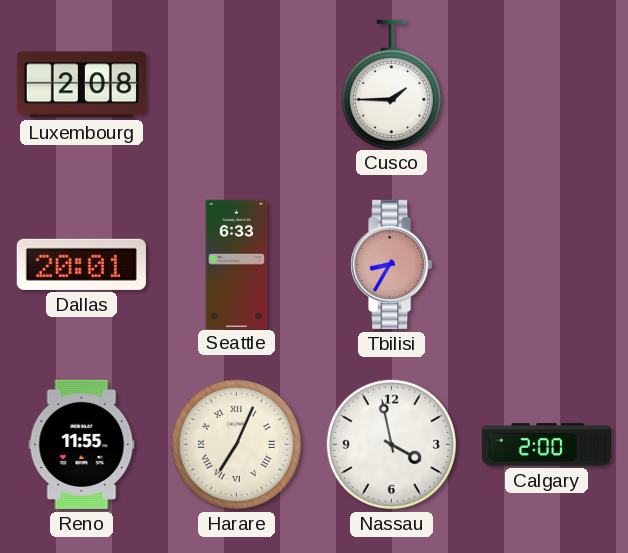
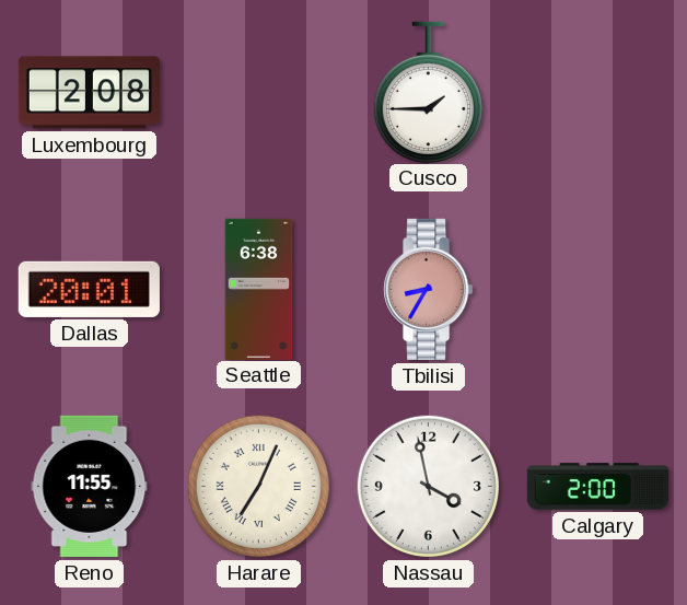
Seattle: 6:33 -> 6:38 (259, 289)
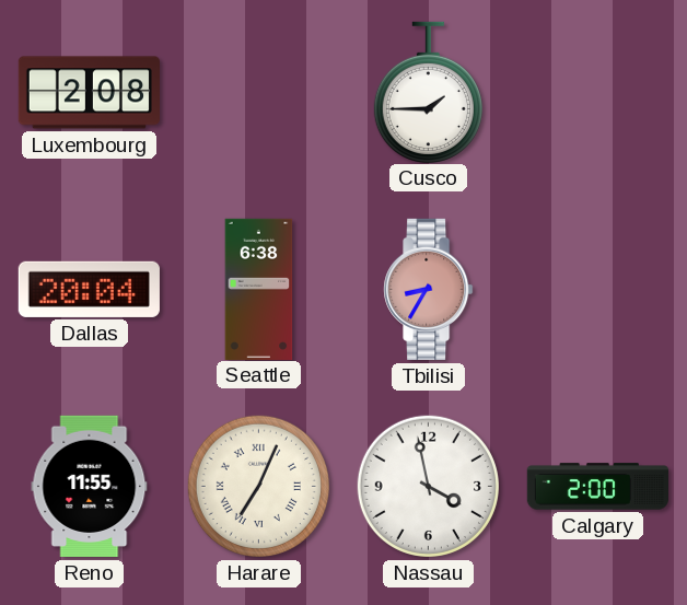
Dallas: 20:01 -> 20:04 (89, 289)
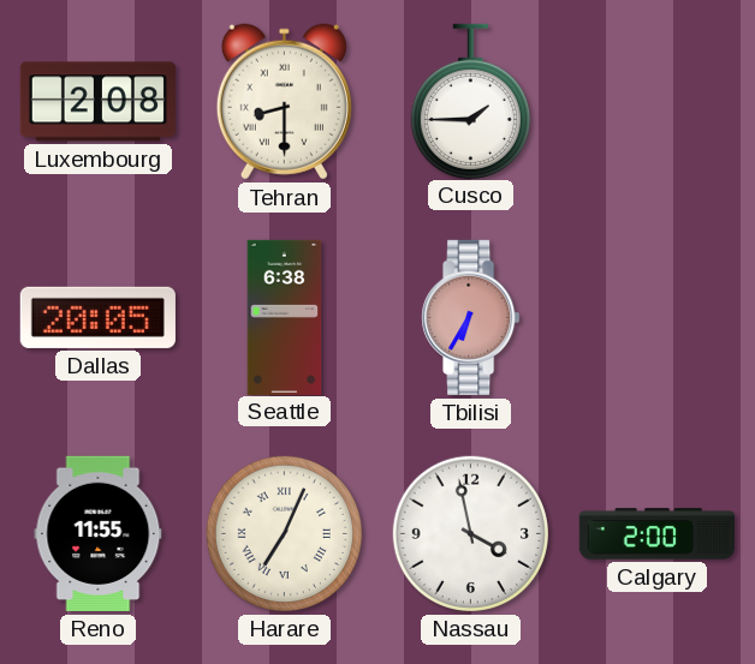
Tehran: none -> 8:30 (284, 102)
Dallas: 20:04 -> 20:05 (97, 317)
Tbilisi: 8:35 -> 6:35 (471, 317)
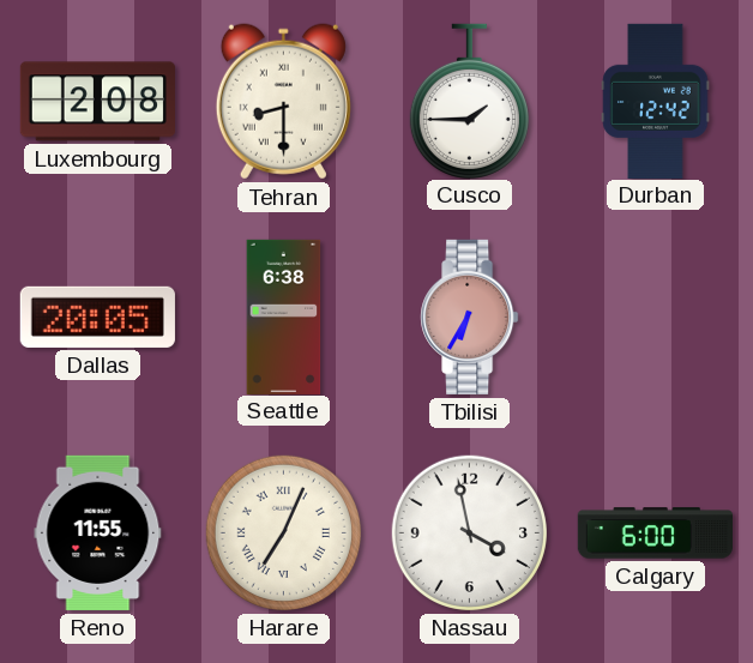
Durban: none -> 12:42 (656, 101)
Calgary: 2:00 -> 6:00 (655, 534)
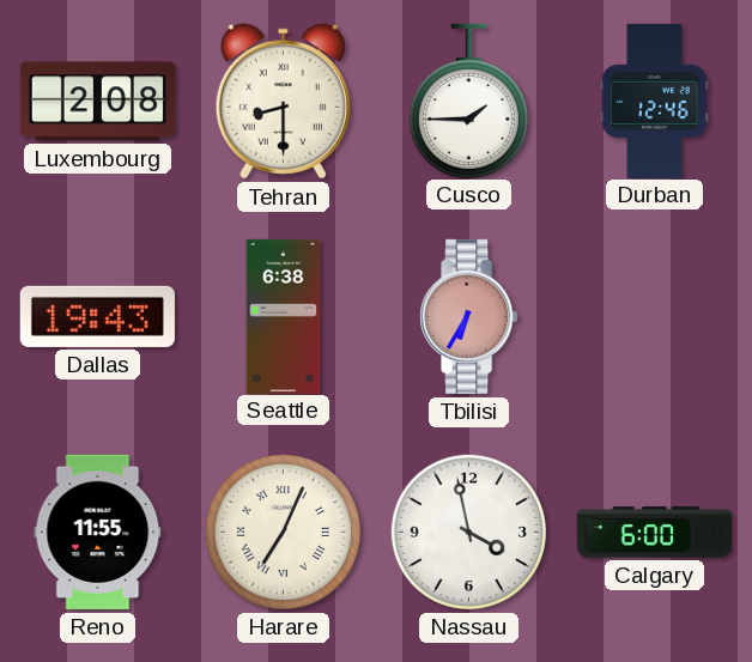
Durban: 12:42 -> 12:46 (655, 101)
Dallas: 20:05 -> 19:43 (97, 316)
